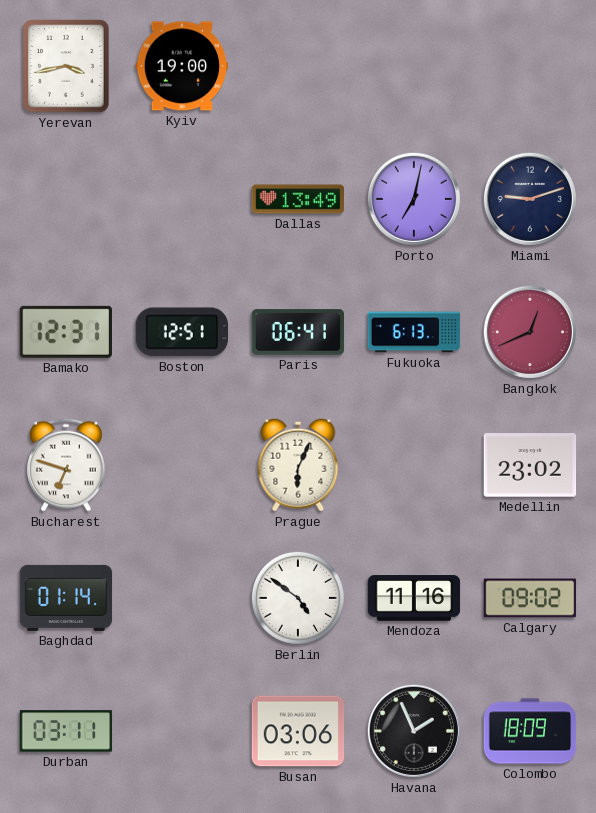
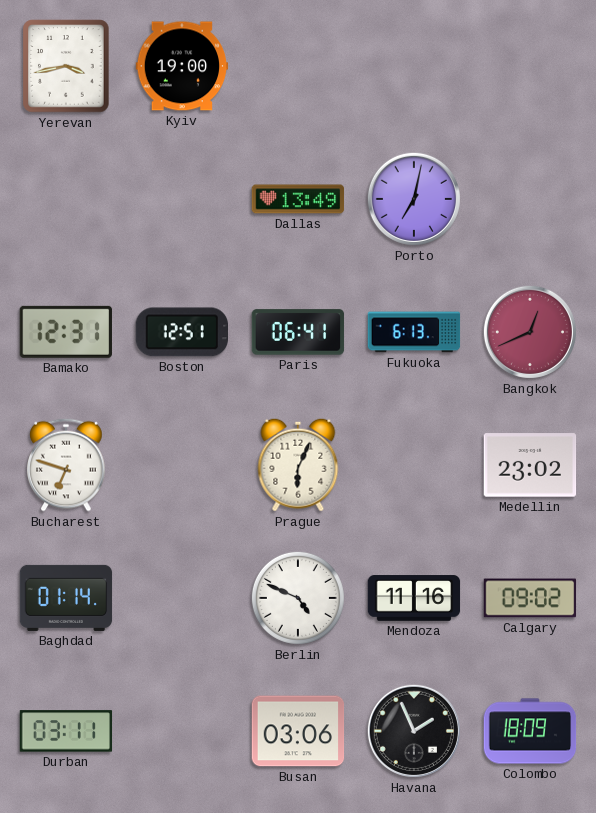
Miami: 9:12 -> none (530, 199)
Berlin: 4:51 -> 4:49 (298, 598)
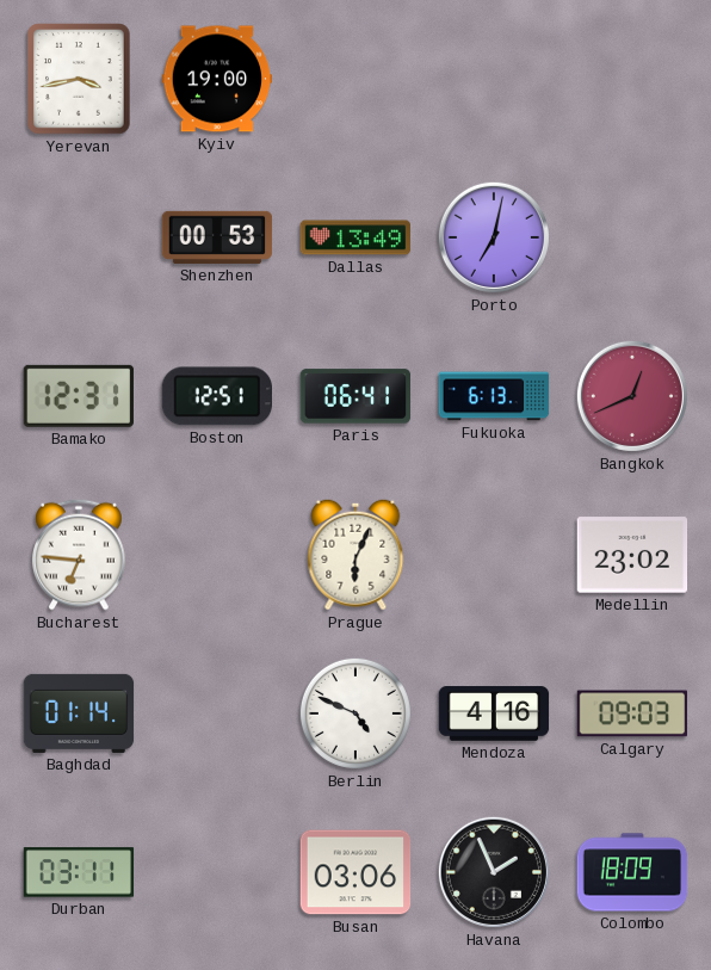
Shenzhen: none -> 00:53 (217, 237)
Bucharest: 6:48 -> 6:46 (79, 555)
Mendoza: 11:16 -> 4:16 (494, 713)
Calgary: 09:02 -> 09:03 (632, 713)
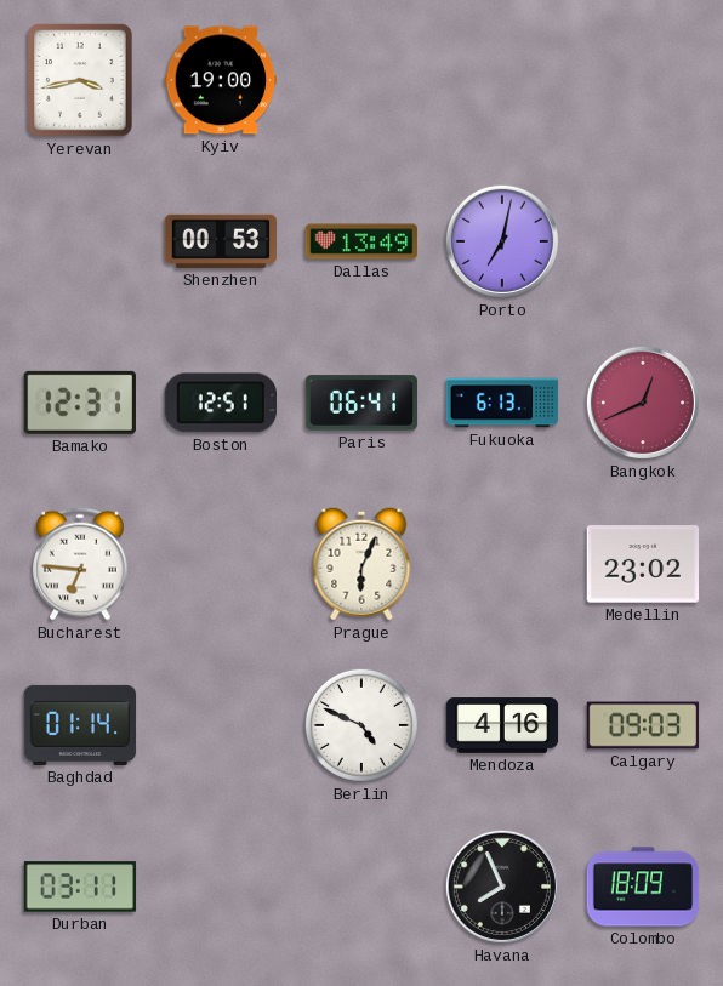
Busan: 03:06 -> none (355, 872)
Havana: 1:56 -> 7:56 (502, 887)
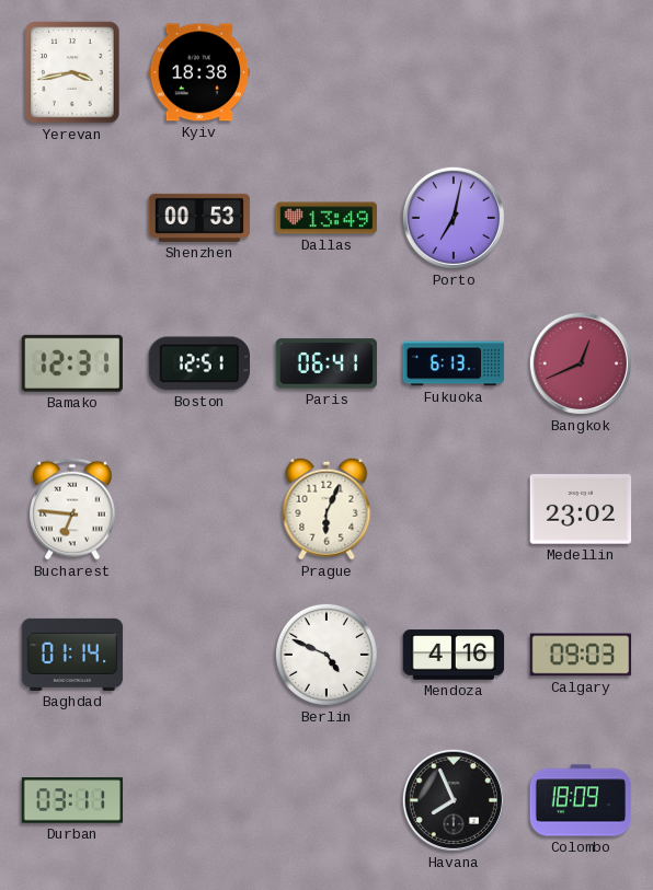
Kyiv: 19:00 -> 18:38 (199, 72)
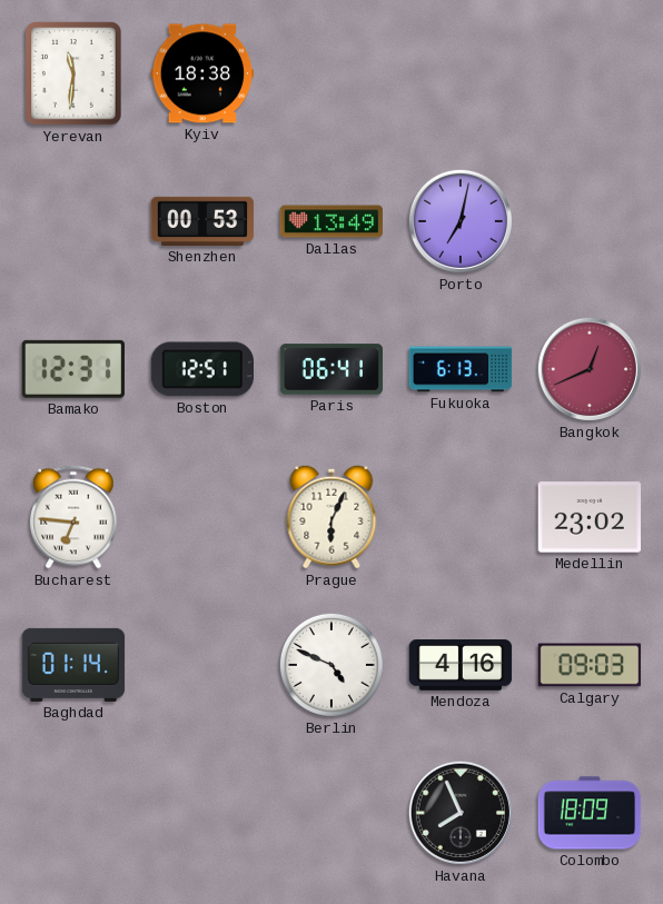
Yerevan: 3:43 -> 11:31 (73, 73)
Durban: 03:11 -> none (72, 800)
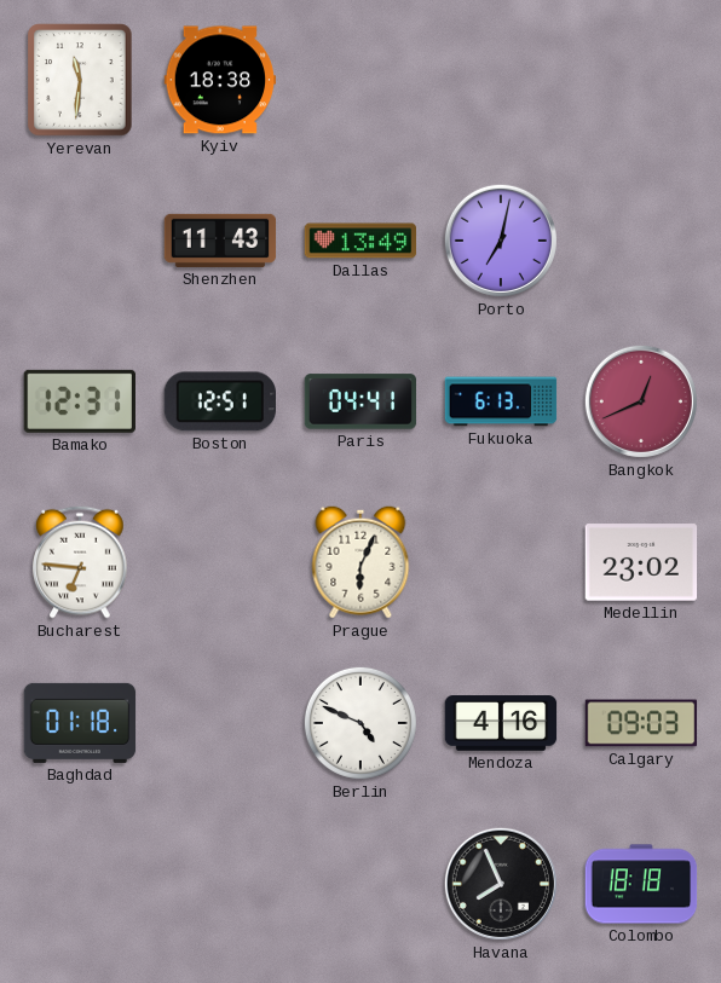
Shenzhen: 00:53 -> 11:43 (220, 241)
Paris: 06:41 -> 04:41 (360, 401)
Baghdad: 01:14 -> 01:18 (80, 723)
Colombo: 18:09 -> 18:18 (641, 884)
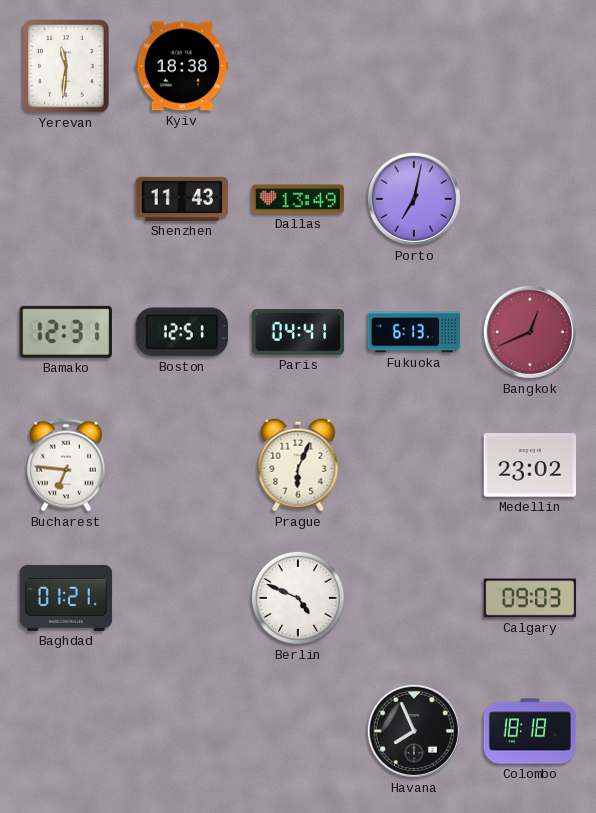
Baghdad: 01:18 -> 01:21 (66, 598)
Mendoza: 4:16 -> none (501, 723)
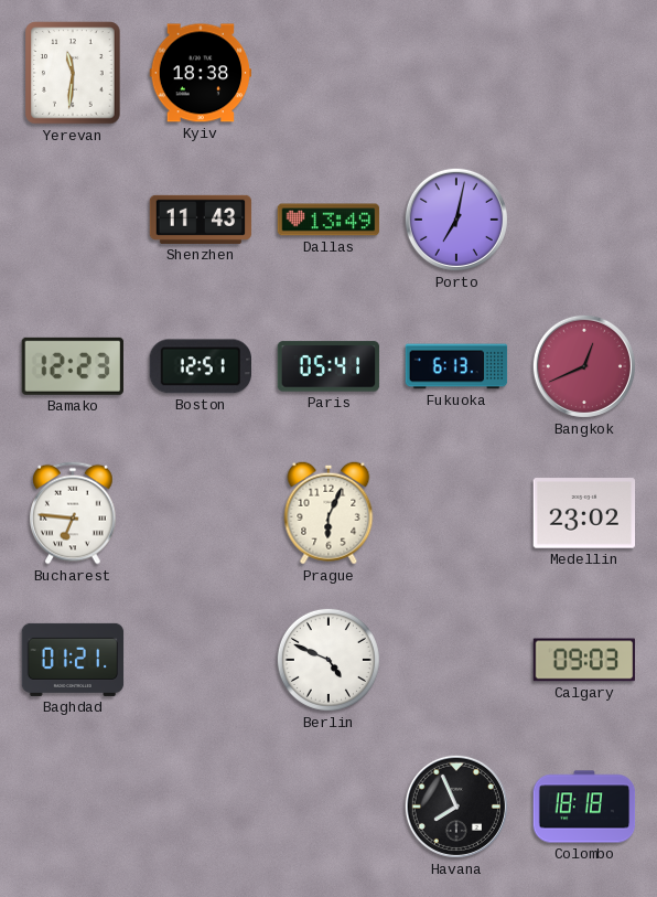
Bamako: 12:31 -> 12:23 (73, 366)
Paris: 04:41 -> 05:41 (328, 366)
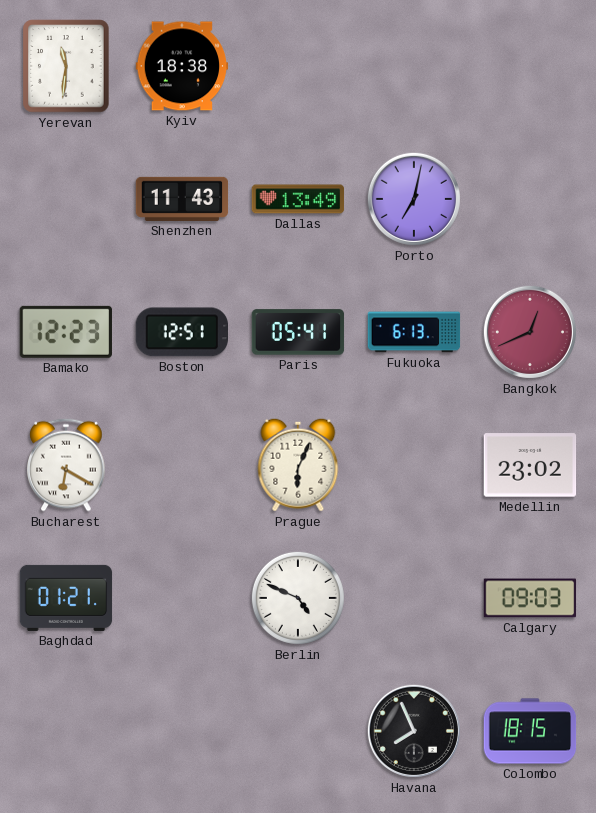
Bucharest: 6:46 -> 6:20 (66, 465)
Colombo: 18:18 -> 18:15 (530, 731)
